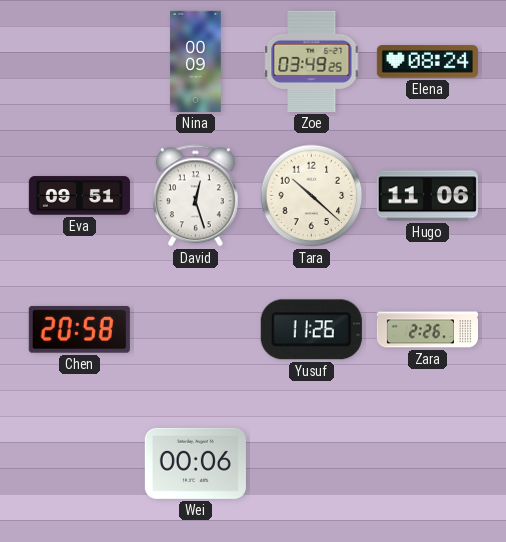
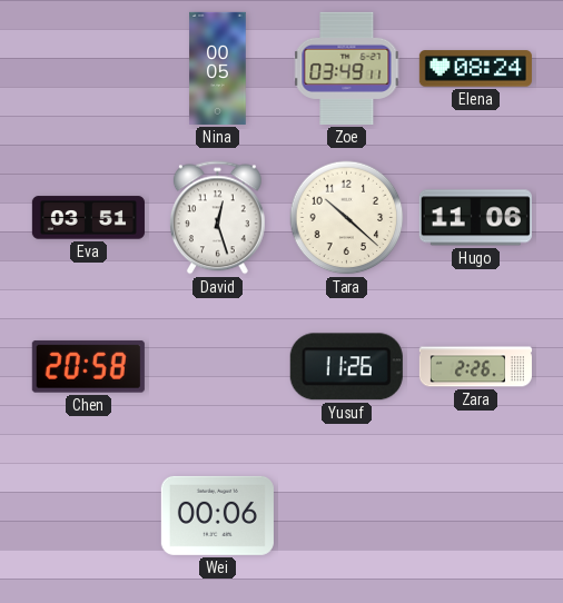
Nina: 00:09 -> 00:05 (218, 68)
Zoe: 03:49:25 -> 03:49:11 (347, 68)
Eva: 09:51 -> 03:51 (88, 218)
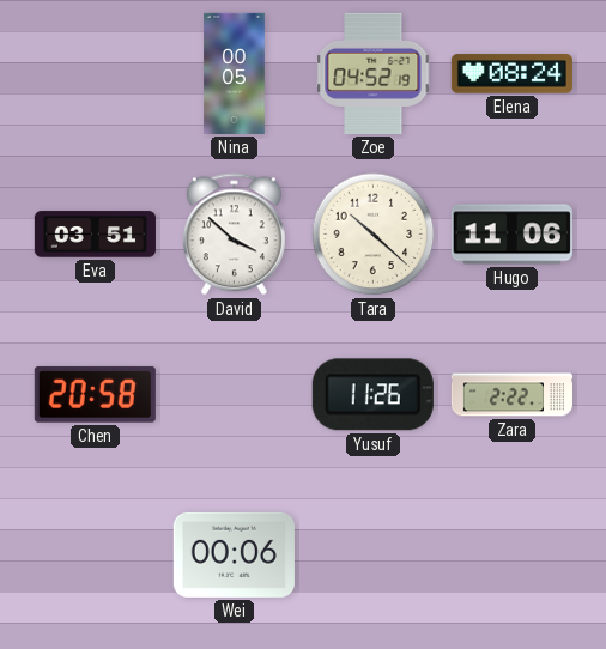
Zoe: 03:49 -> 04:52 (374, 73)
David: 12:27 -> 3:52 (234, 235)
Zara: 2:26 -> 2:22 (511, 395)
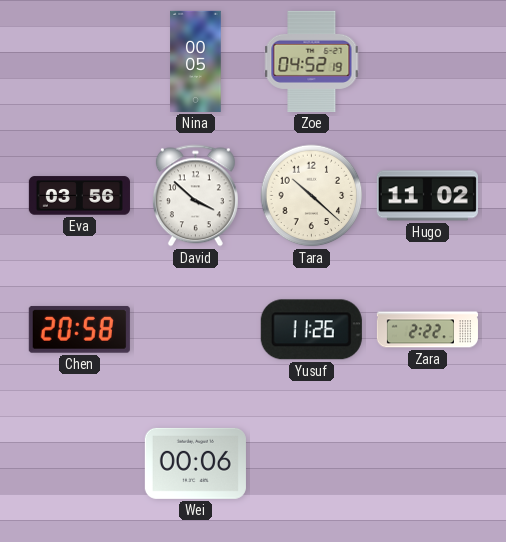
Elena: 08:24 -> none (511, 74)
Eva: 03:51 -> 03:56 (79, 196)
Hugo: 11:06 -> 11:02 (427, 196)
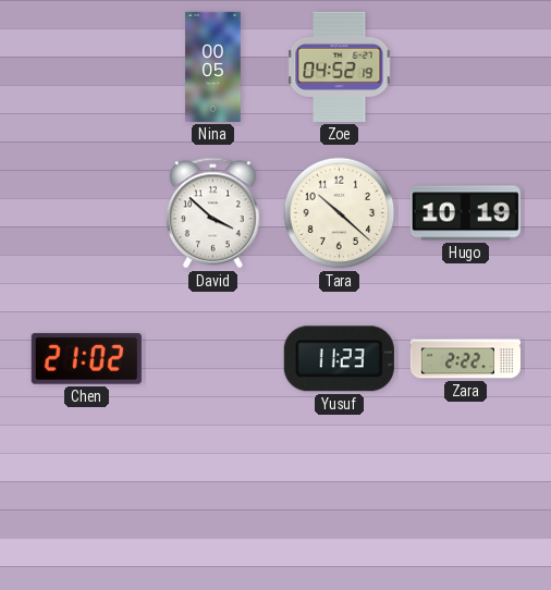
Eva: 03:56 -> none (79, 196)
Hugo: 11:02 -> 10:19 (465, 213)
Chen: 20:58 -> 21:02 (86, 358)
Yusuf: 11:26 -> 11:23 (339, 359)
Wei: 00:06 -> none (195, 463)
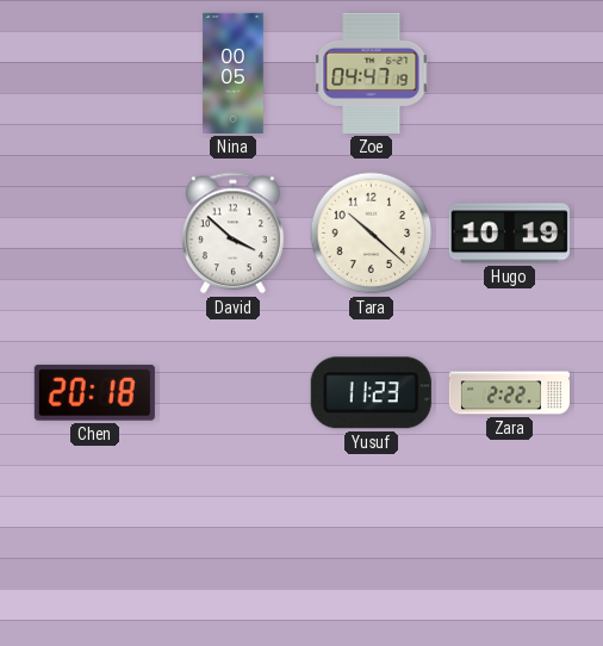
Zoe: 04:52 -> 04:47 (372, 73)
Chen: 21:02 -> 20:18 (94, 392)
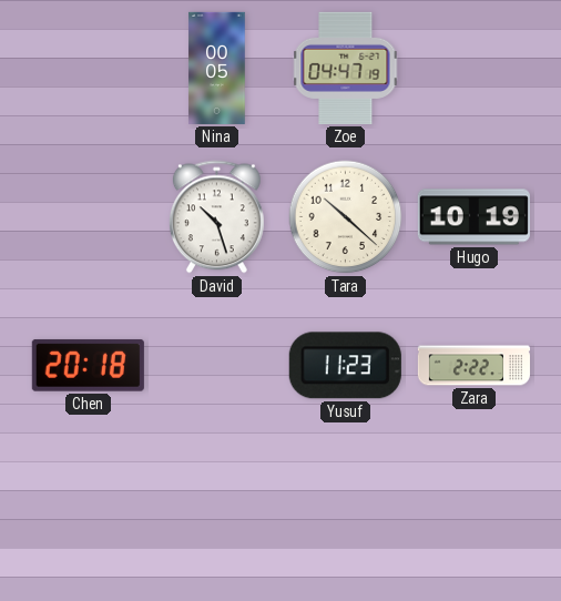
David: 3:52 -> 10:27 (216, 217)
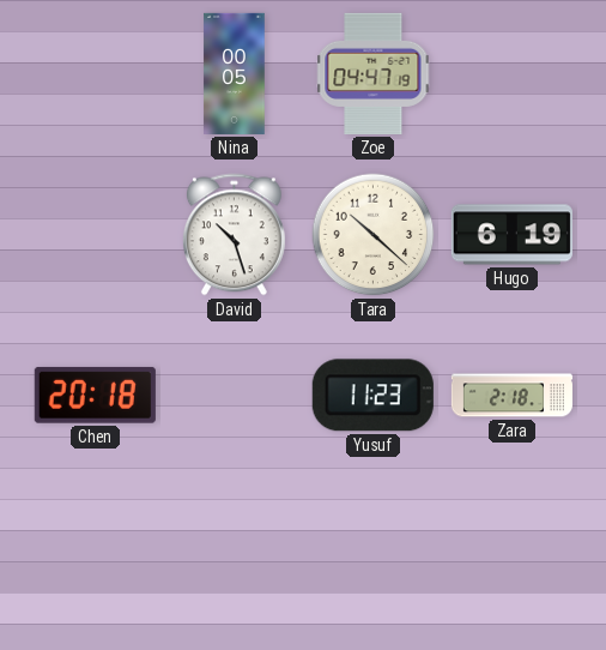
Hugo: 10:19 -> 6:19 (511, 235)
Zara: 2:22 -> 2:18 (511, 396)
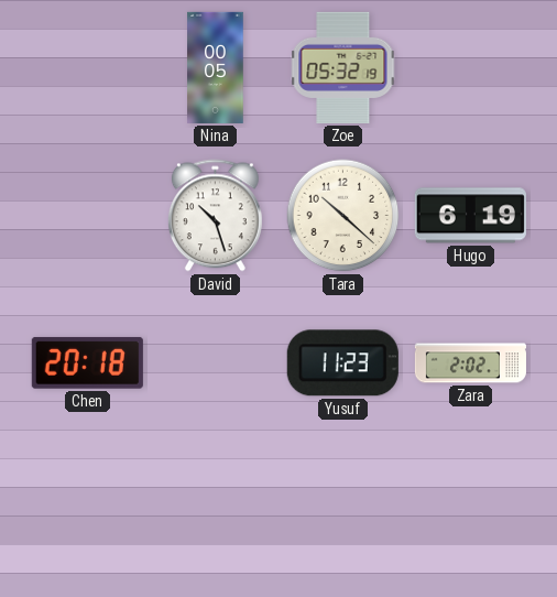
Zoe: 04:47 -> 05:32 (343, 67)
Zara: 2:18 -> 2:02 (470, 363)
